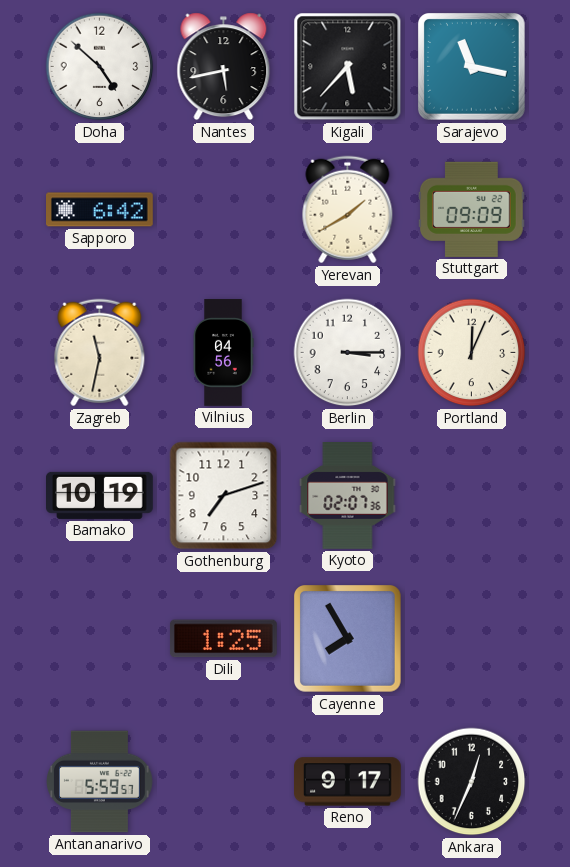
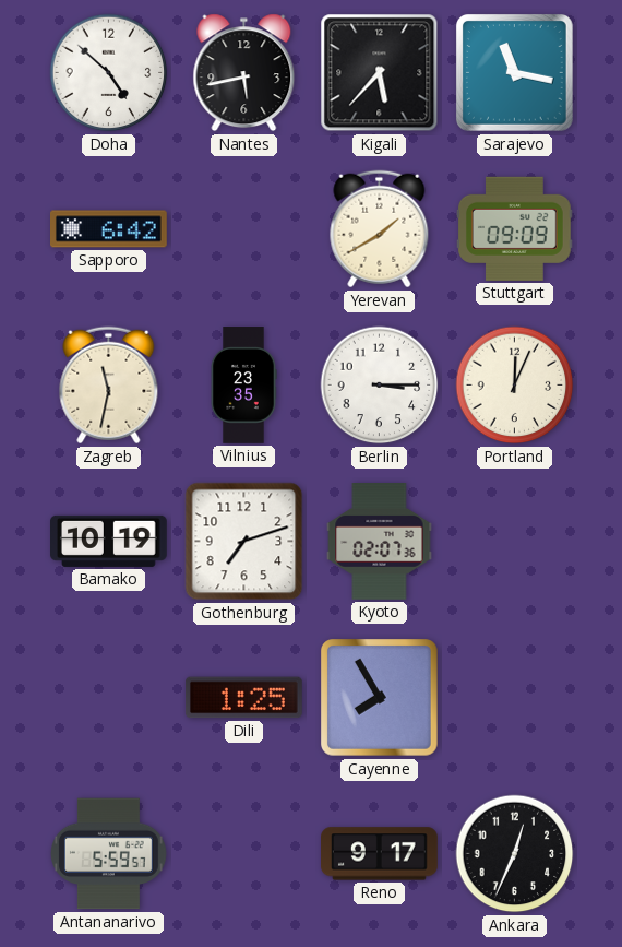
Vilnius: 04:56 -> 23:35 (243, 386)
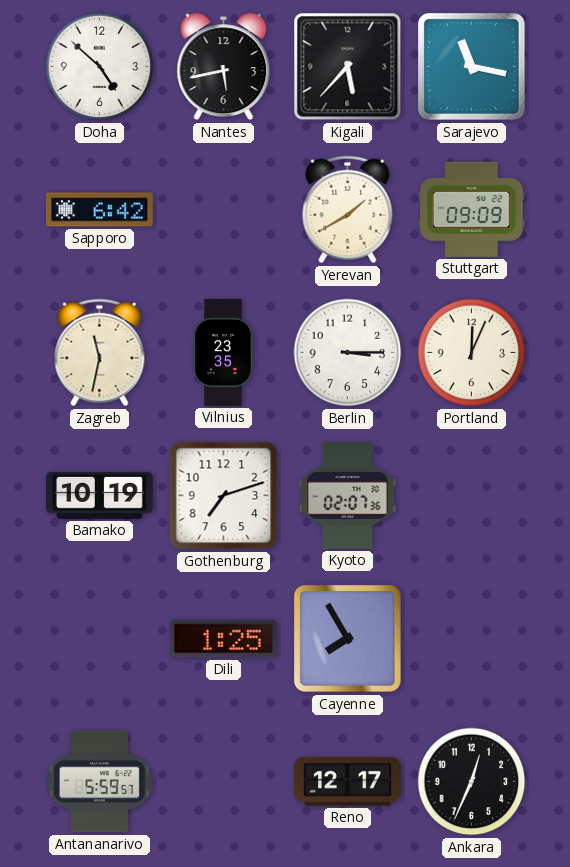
Reno: 9:17 -> 12:17 (348, 782)
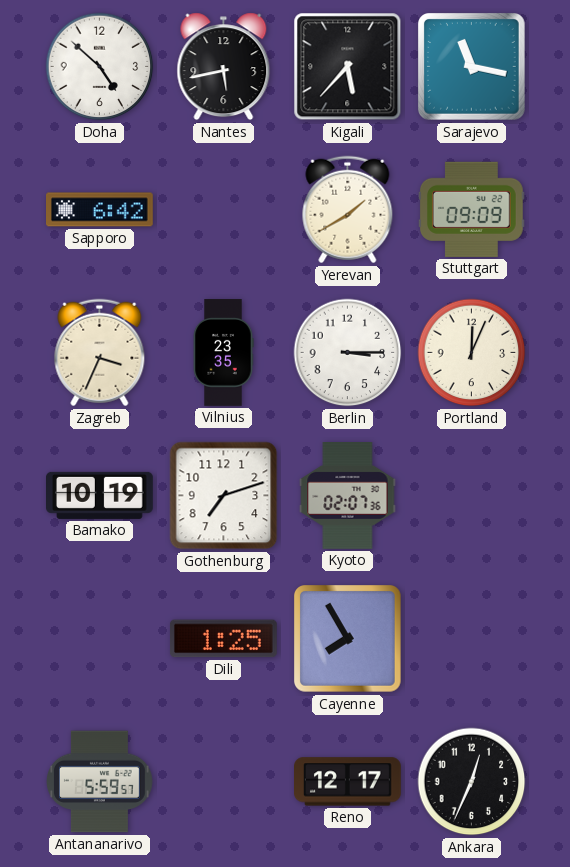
Zagreb: 11:32 -> 3:34 (100, 353)
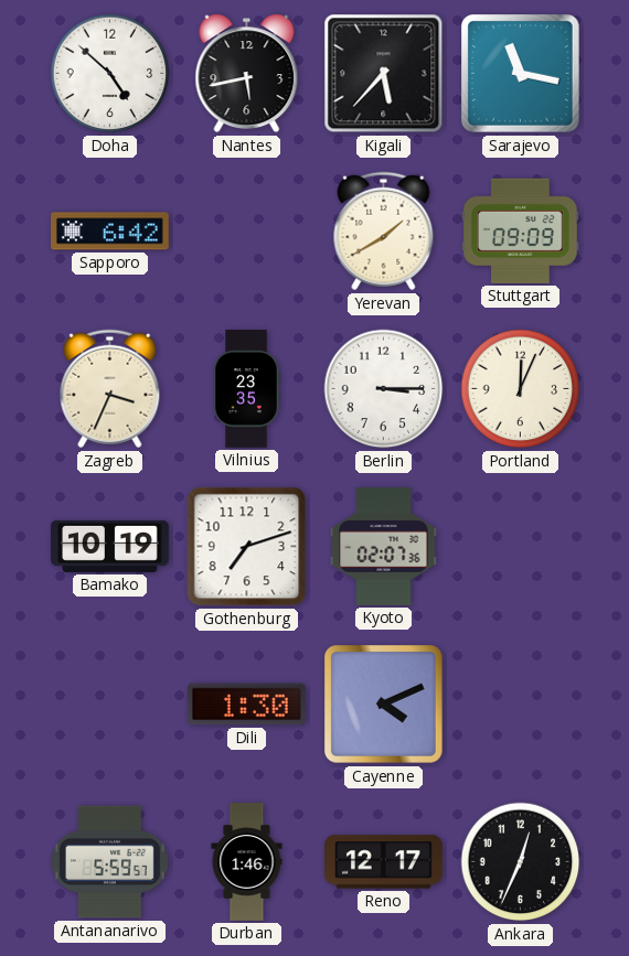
Dili: 1:25 -> 1:30 (246, 705)
Cayenne: 7:55 -> 4:11 (384, 705)
Durban: none -> 1:46 (247, 862)
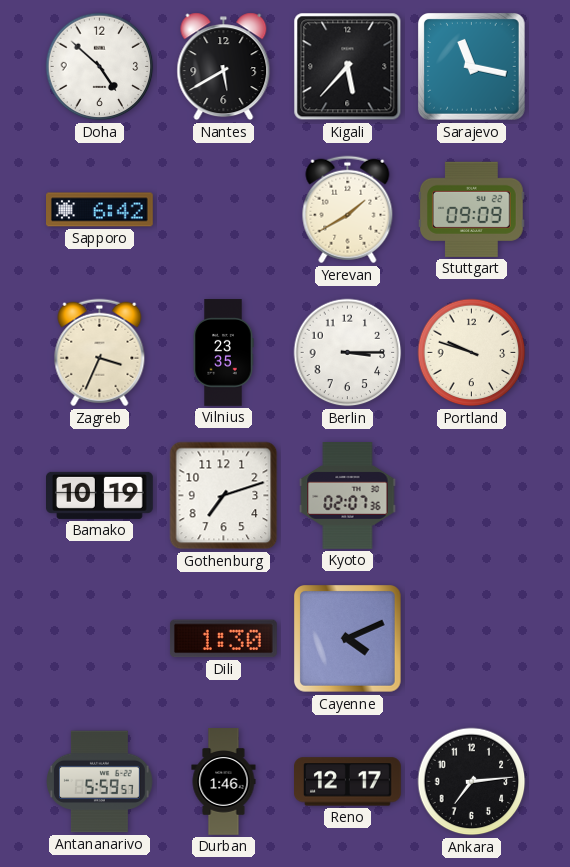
Nantes: 5:43 -> 5:40 (224, 67)
Portland: 12:04 -> 9:48 (472, 353)
Ankara: 12:34 -> 7:14 (472, 782)
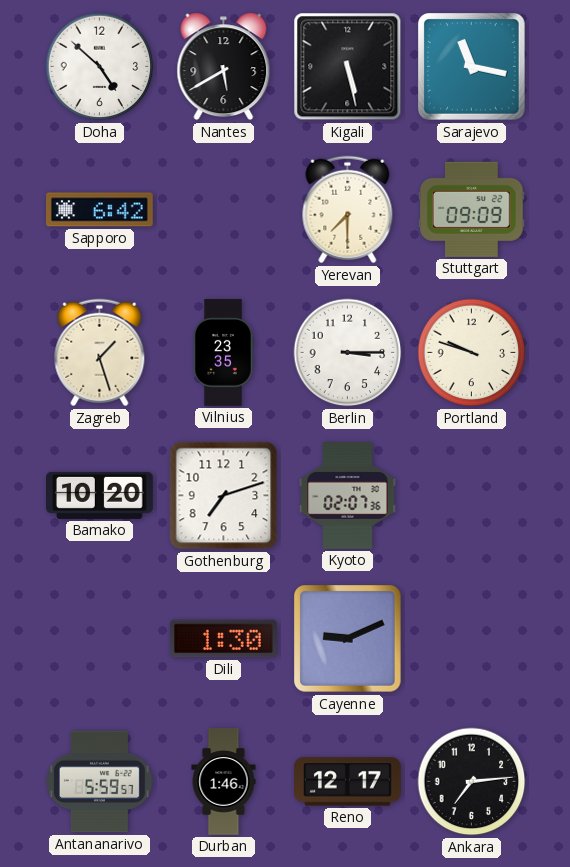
Kigali: 5:37 -> 5:28 (348, 67)
Yerevan: 1:40 -> 7:30 (348, 210)
Zagreb: 3:34 -> 1:27 (100, 353)
Bamako: 10:19 -> 10:20 (100, 495)
Cayenne: 4:11 -> 9:11 (348, 639)
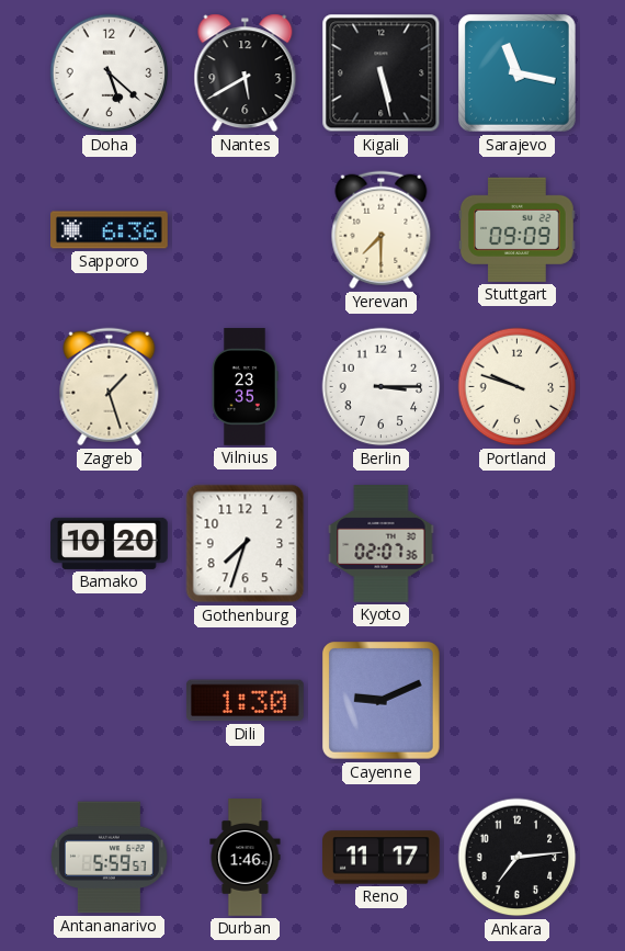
Doha: 4:52 -> 5:22 (110, 73)
Sapporo: 6:42 -> 6:36 (110, 230)
Gothenburg: 7:12 -> 7:33 (246, 544)
Reno: 12:17 -> 11:17 (382, 858)
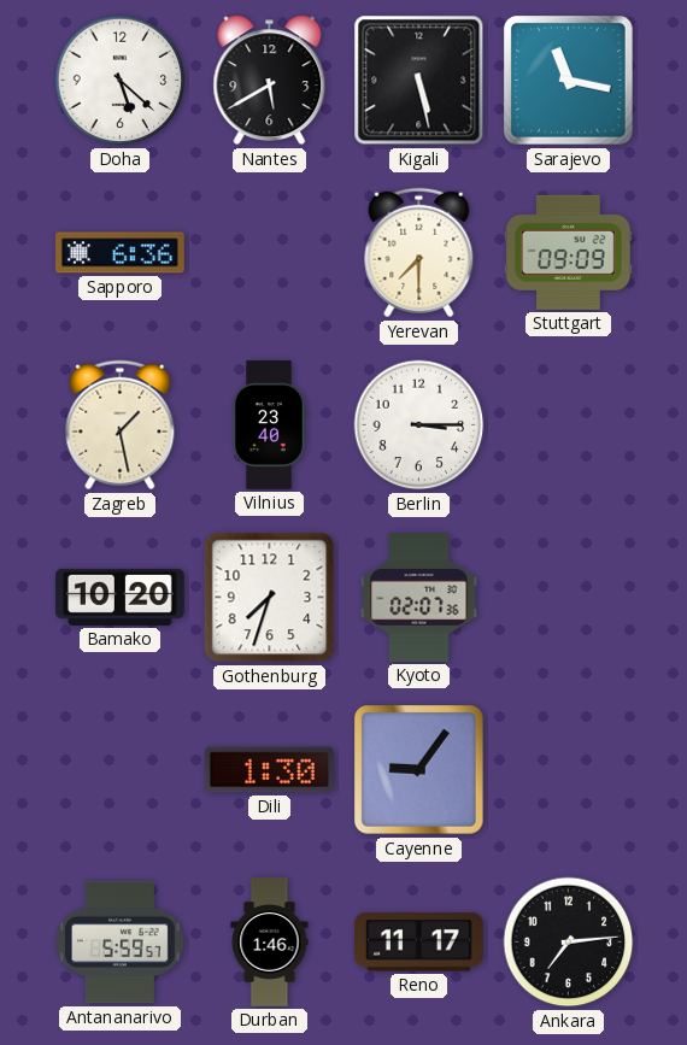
Zagreb: 1:27 -> 1:28 (121, 425)
Vilnius: 23:35 -> 23:40 (269, 425)
Portland: 9:48 -> none (518, 387)
Cayenne: 9:11 -> 9:06 (419, 770)
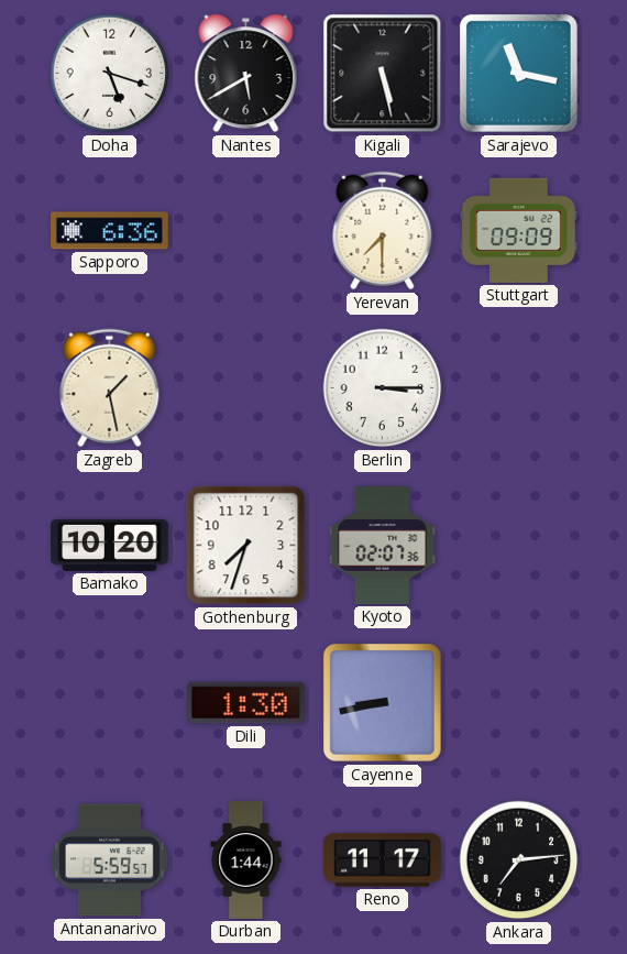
Doha: 5:22 -> 5:18 (110, 74)
Vilnius: 23:40 -> none (269, 425)
Cayenne: 9:06 -> 8:43 (383, 703)
Durban: 1:46 -> 1:44 (246, 860)
